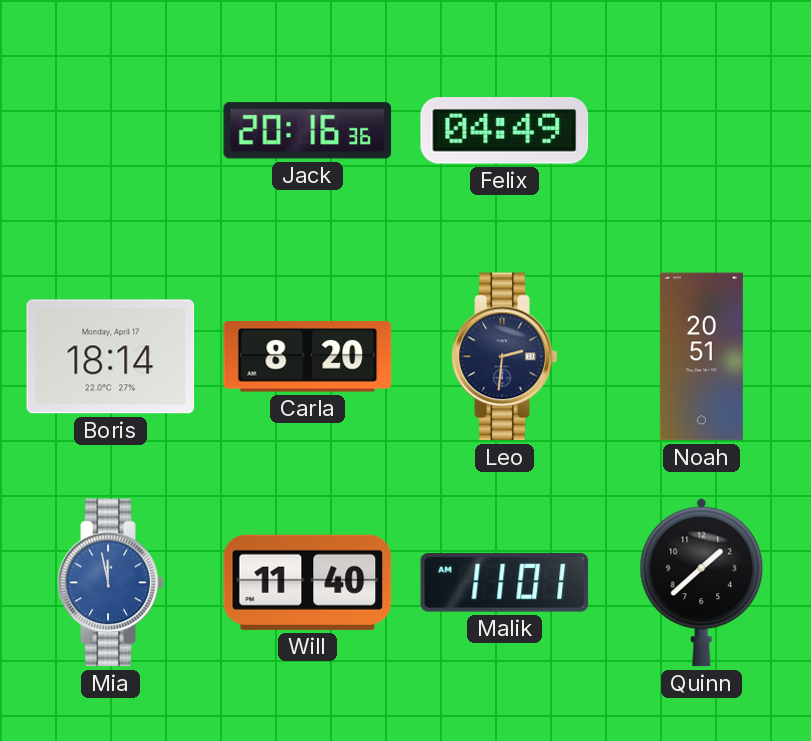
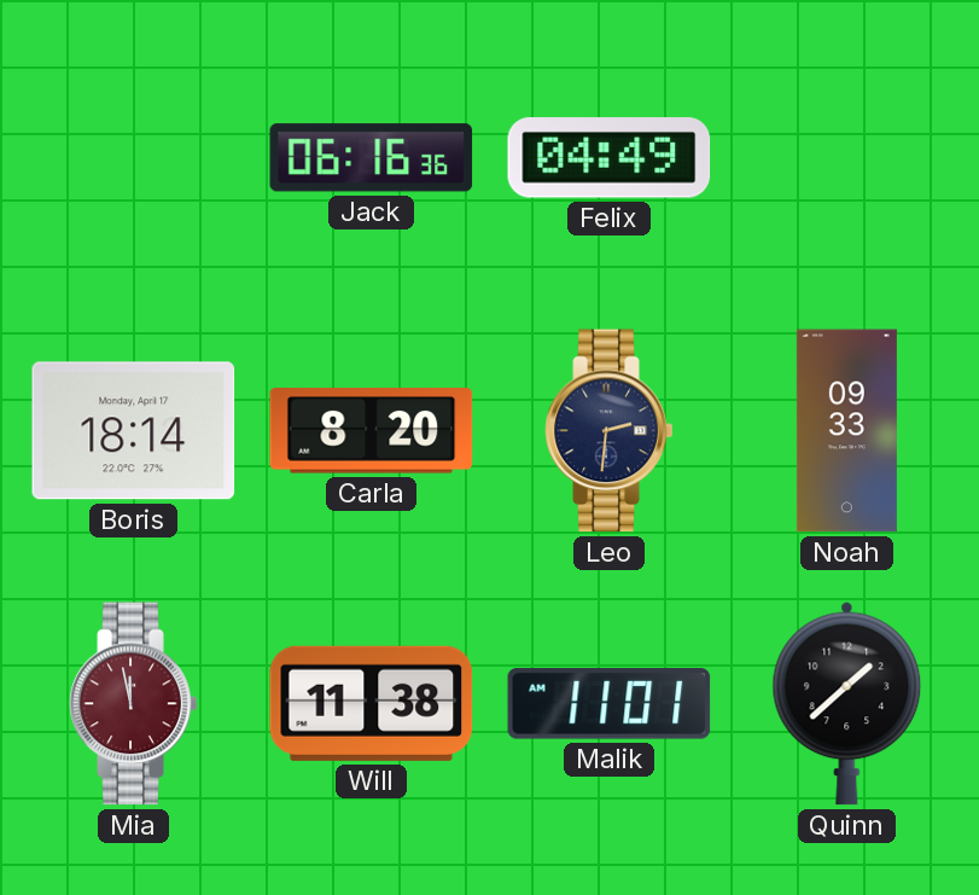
Jack: 20:16 -> 06:16 (372, 158)
Noah: 20:51 -> 09:33 (846, 431)
Mia dial: blue -> burgundy (134, 704)
Will: 11:40 -> 11:38 (372, 703)
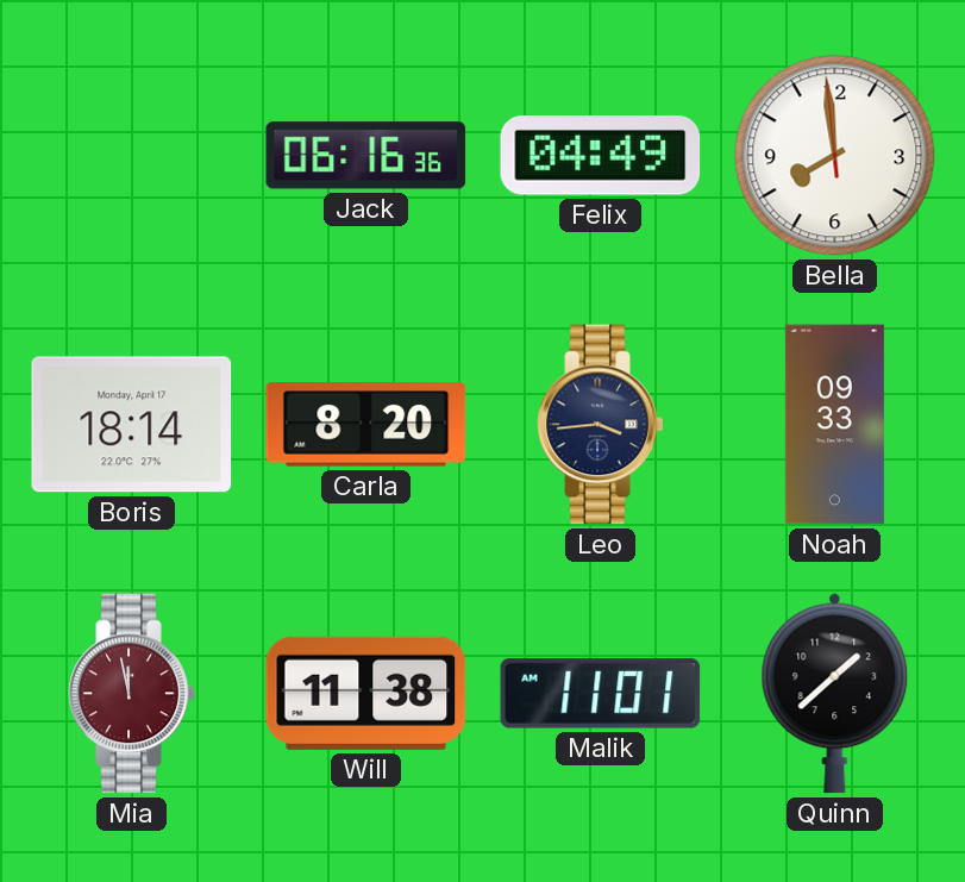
Bella: none -> 7:58 (835, 156)
Leo: 2:31 -> 3:44 (601, 425)
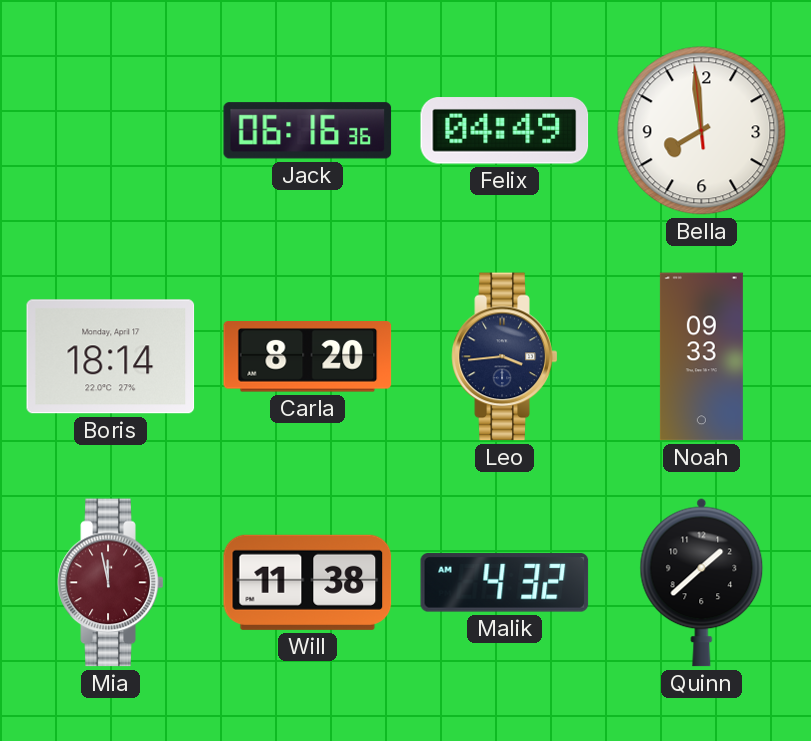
Malik: 11:01 -> 4:32 (505, 583)
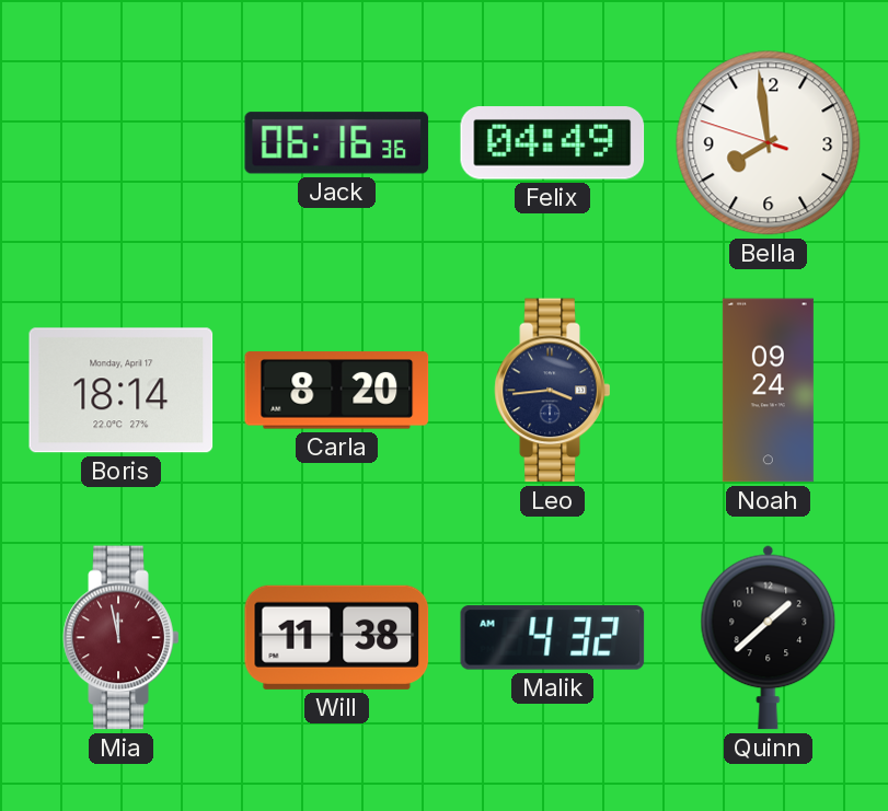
Bella: 7:58:59 -> 7:58:48 (769, 143)
Noah: 09:33 -> 09:24 (768, 391)
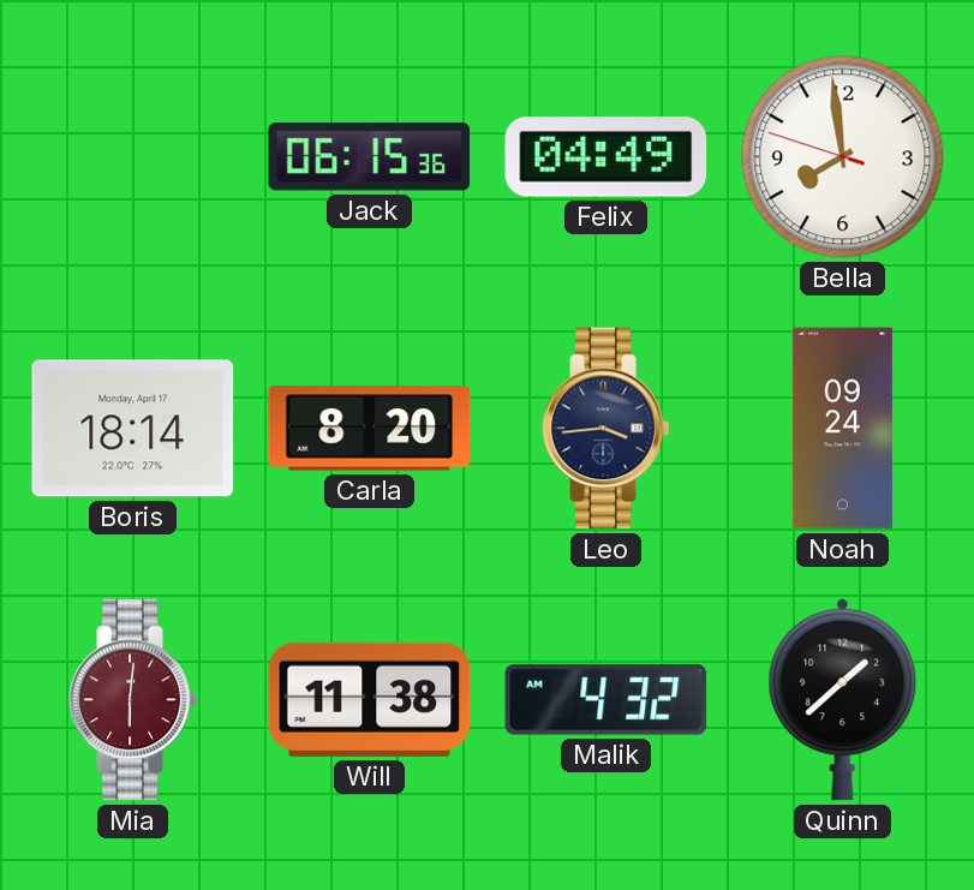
Jack: 06:16 -> 06:15 (370, 157)
Mia: 11:58 -> 6:01 (133, 700)
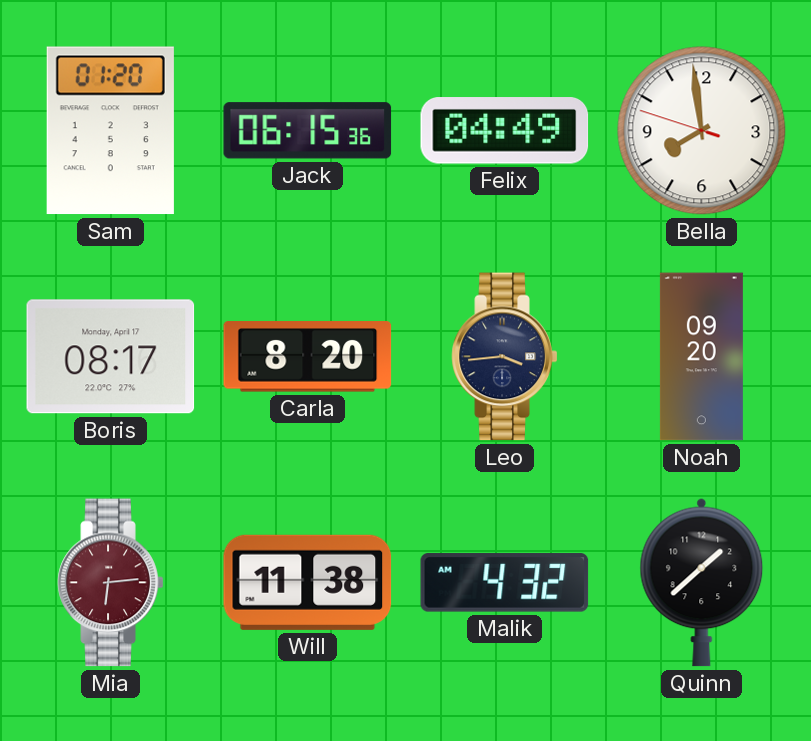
Sam: none -> 01:20 (110, 131)
Boris: 18:14 -> 08:17 (111, 357)
Noah: 09:24 -> 09:20 (701, 357)
Mia: 6:01 -> 6:14 (111, 583)
